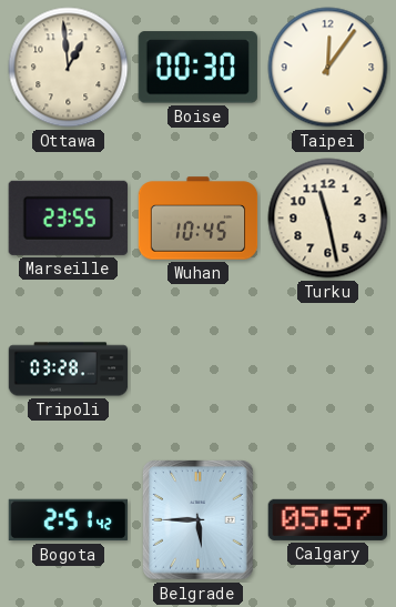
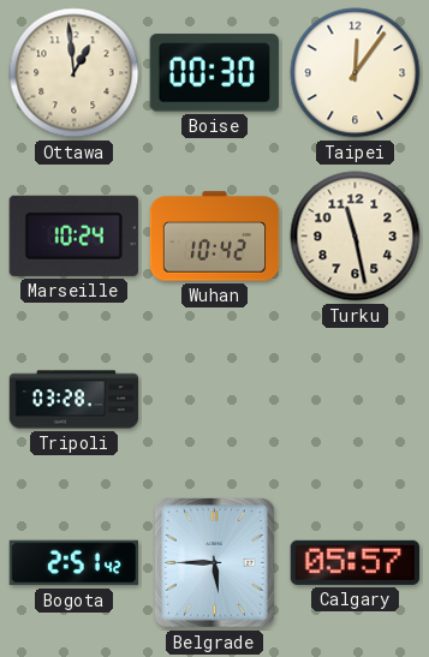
Marseille: 23:55 -> 10:24 (73, 235)
Wuhan: 10:45 -> 10:42 (215, 237)
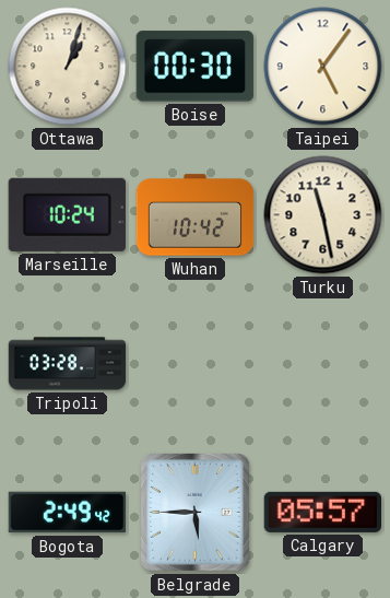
Ottawa: 12:59 -> 1:03 (68, 67)
Taipei: 12:06 -> 5:06 (323, 67)
Bogota: 2:51 -> 2:49 (67, 513)
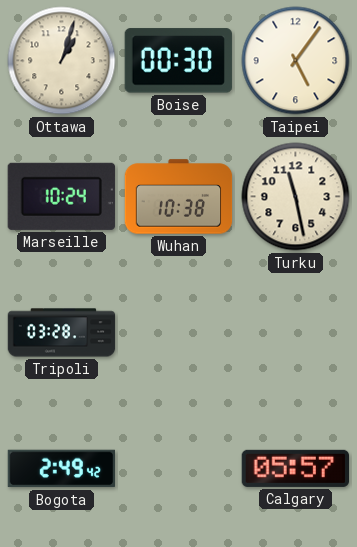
Wuhan: 10:42 -> 10:38 (179, 197)
Belgrade: 5:45 -> none (196, 513)
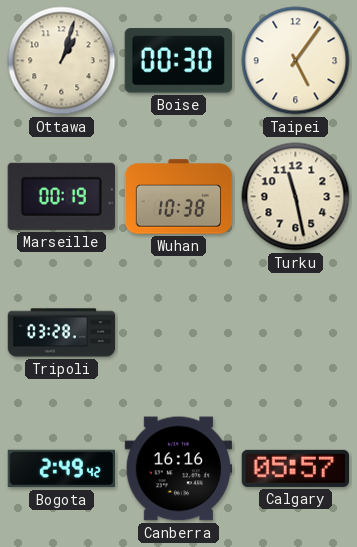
Marseille: 10:24 -> 00:19 (61, 196)
Canberra: none -> 16:16 (179, 469)
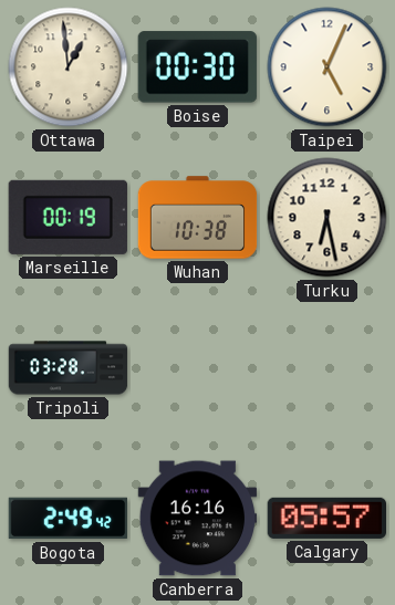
Ottawa: 1:03 -> 12:59 (69, 67)
Taipei: 5:06 -> 5:04 (328, 67)
Turku: 11:28 -> 6:28 (328, 218)
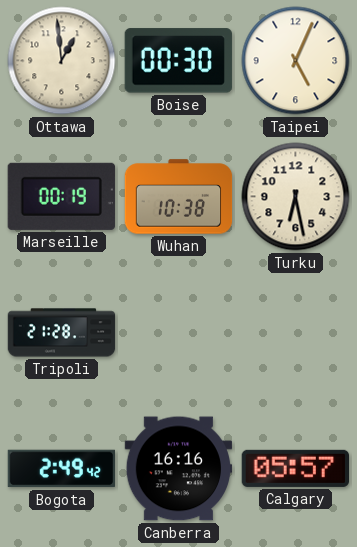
Tripoli: 03:28 -> 21:28 (62, 333)
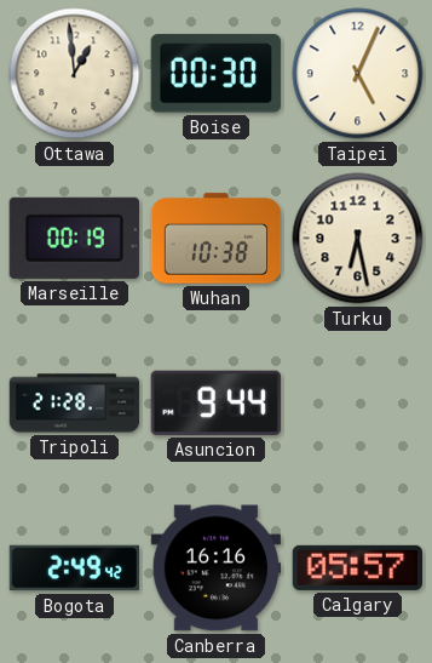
Asuncion: none -> 9:44 (215, 402)
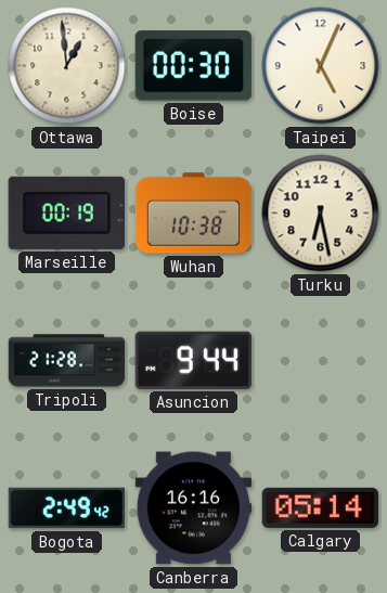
Calgary: 05:57 -> 05:14 (320, 507)
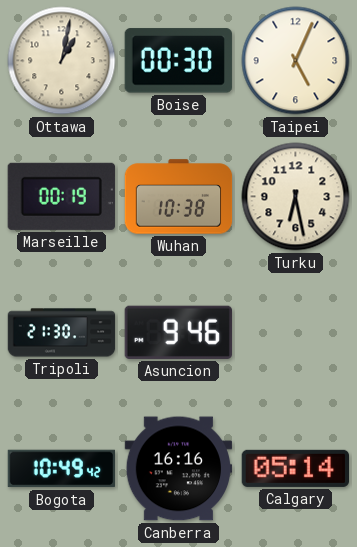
Ottawa: 12:59 -> 1:02 (62, 61)
Tripoli: 21:28 -> 21:30 (62, 333)
Asuncion: 9:44 -> 9:46 (178, 332)
Bogota: 2:49 -> 10:49 (61, 469)
